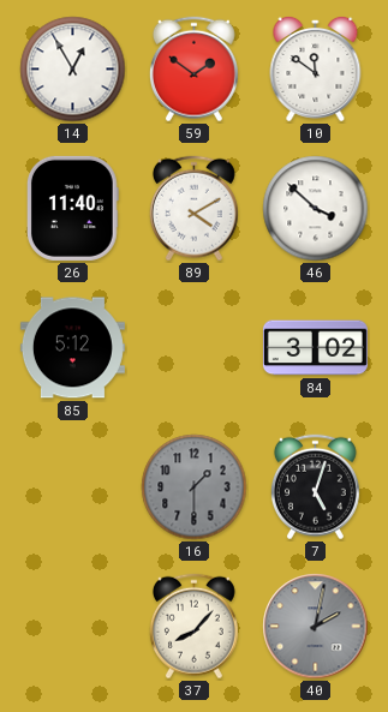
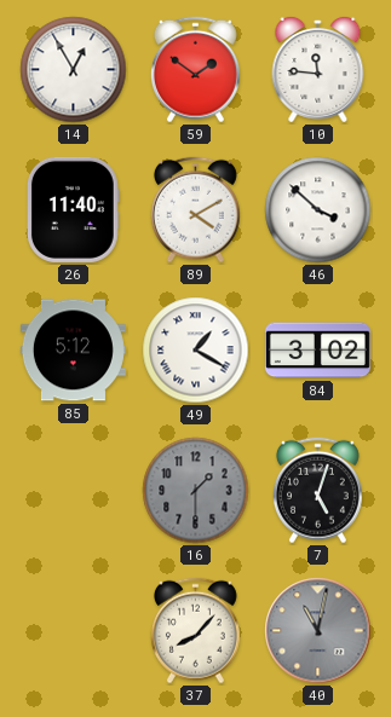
10: 11:51 -> 11:46 (318, 69)
49: none -> 1:20 (196, 351)
40: 2:02 -> 11:02 (318, 631)
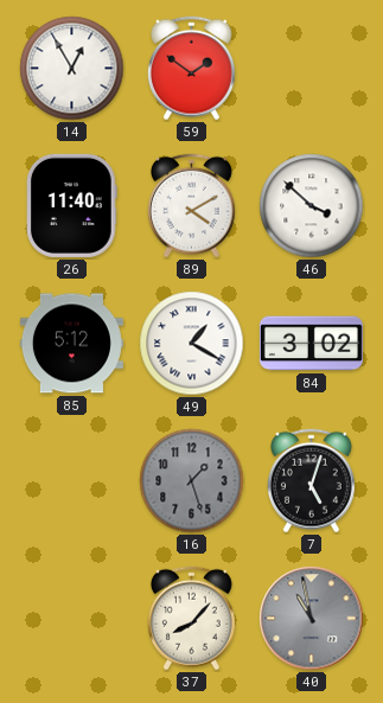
10: 11:46 -> none (318, 69)
16: 1:30 -> 1:27 (192, 481)
40: 11:02 -> 10:58 (312, 619)
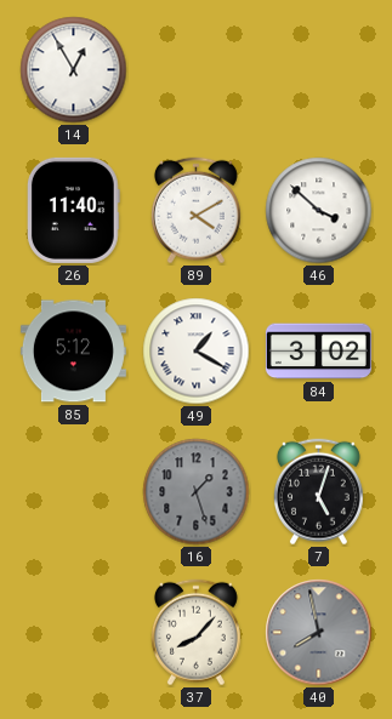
59: 1:51 -> none (191, 69)
40: 10:58 -> 7:58 (319, 633)
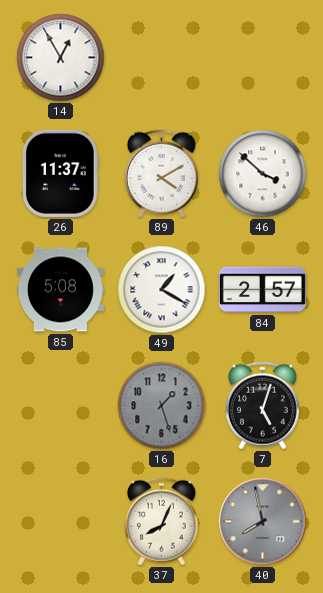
26: 11:40 -> 11:37 (60, 173)
85: 5:12 -> 5:08 (60, 290)
84: 3:02 -> 2:57 (262, 290)
37: 8:07 -> 8:04 (161, 522)
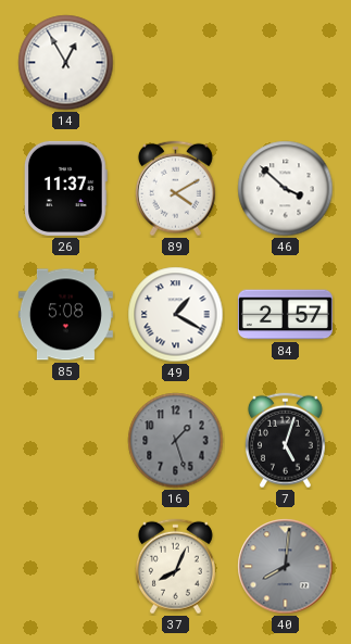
40: 7:58 -> 8:01 (286, 567)
